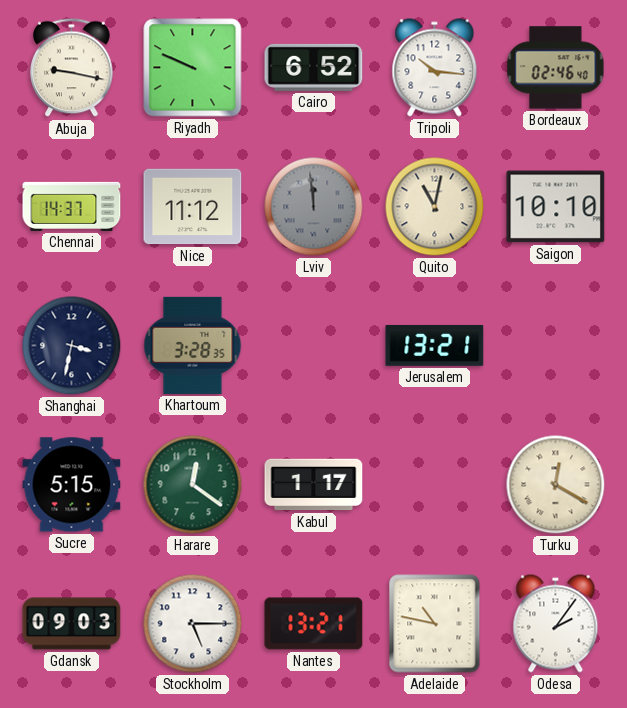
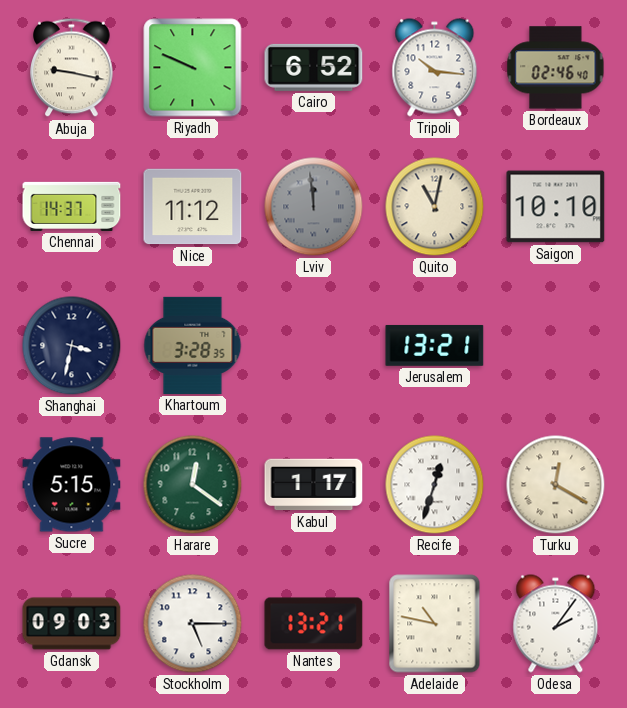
Recife: none -> 12:33 (435, 485)
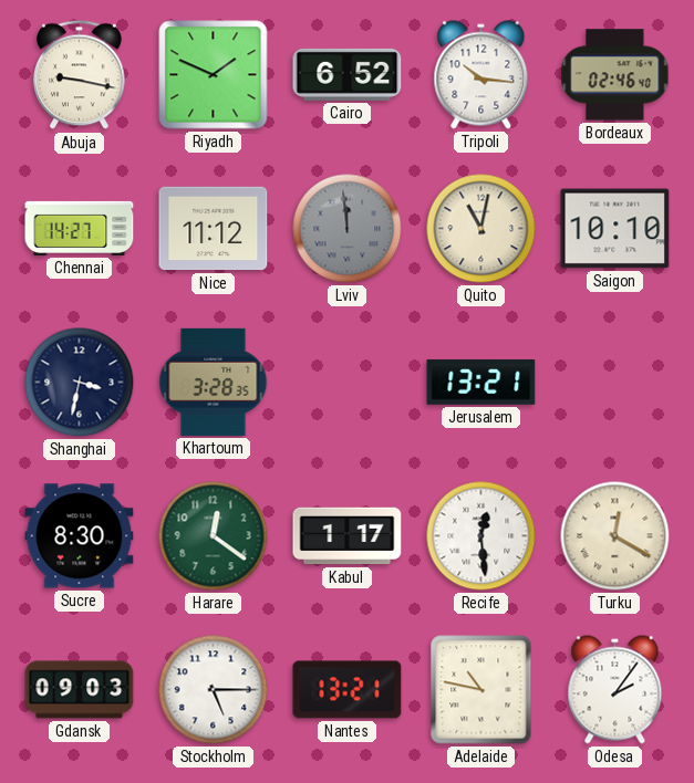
Riyadh: 9:49 -> 1:49 (214, 75)
Chennai: 14:37 -> 14:27 (80, 228)
Sucre: 5:15 -> 8:30 (80, 536)
Recife: 12:33 -> 12:29 (481, 536)
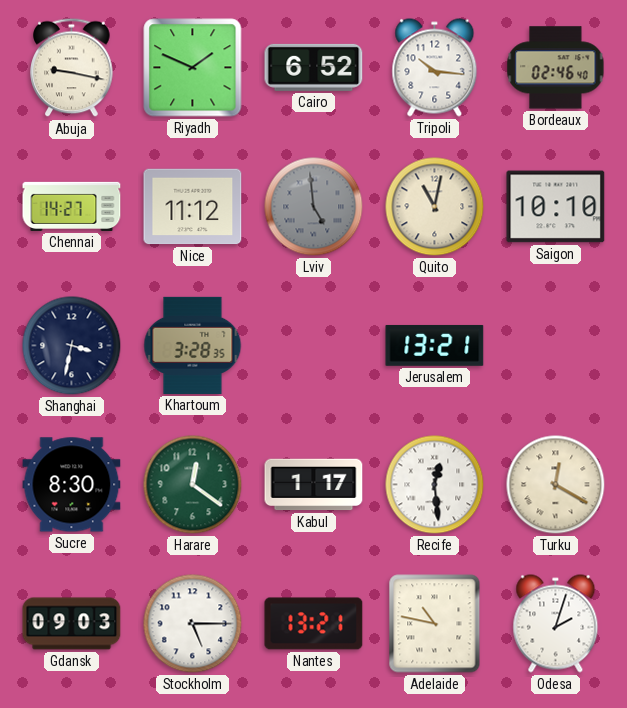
Lviv: 11:59 -> 4:59 (314, 207)
Odesa: 2:06 -> 2:03 (556, 624)
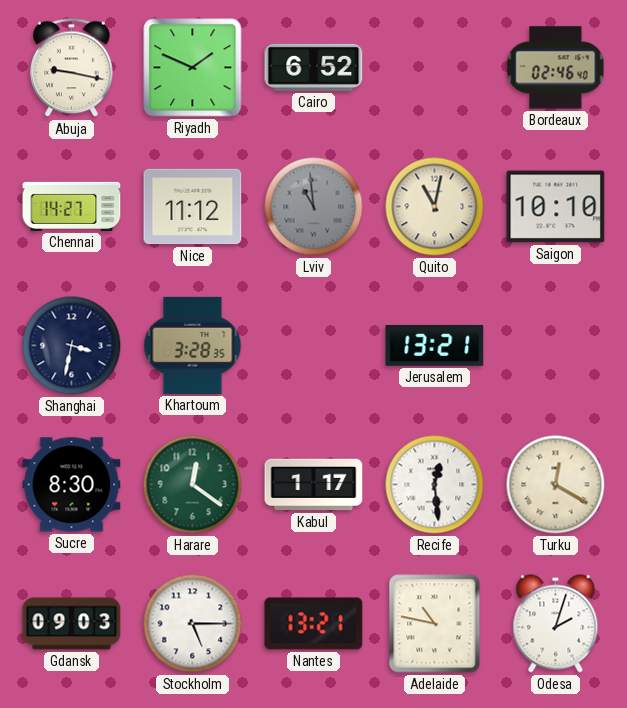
Tripoli: 10:16 -> none (435, 68)
Lviv: 4:59 -> 10:59 (314, 207)
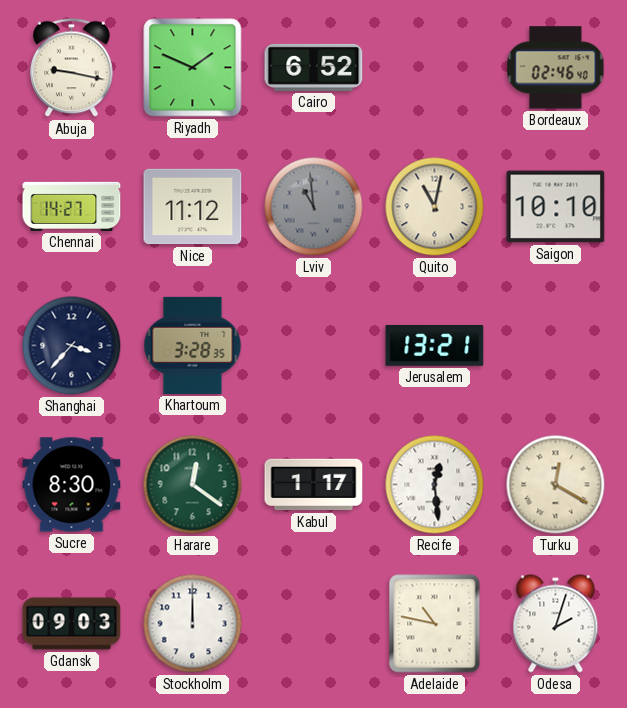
Shanghai: 3:32 -> 3:37 (72, 346)
Stockholm: 5:15 -> 12:00 (193, 624)
Nantes: 13:21 -> none (314, 624)
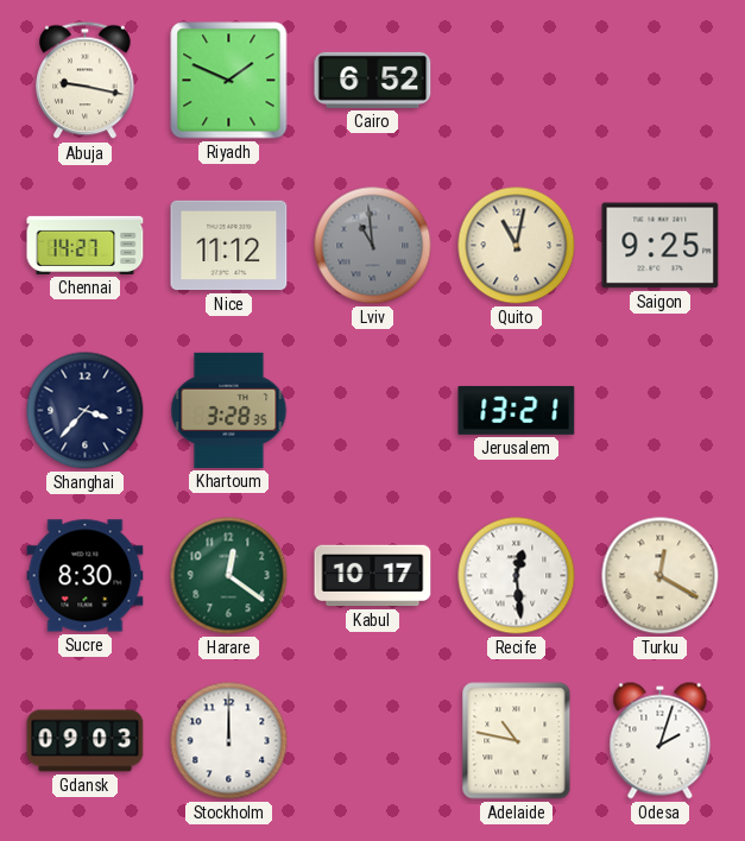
Bordeaux: 02:46 -> none (556, 68)
Saigon: 10:10 -> 9:25 (661, 246)
Kabul: 1:17 -> 10:17 (373, 576)
